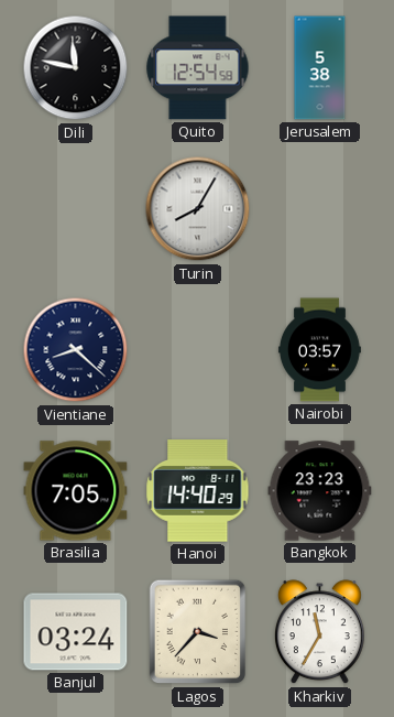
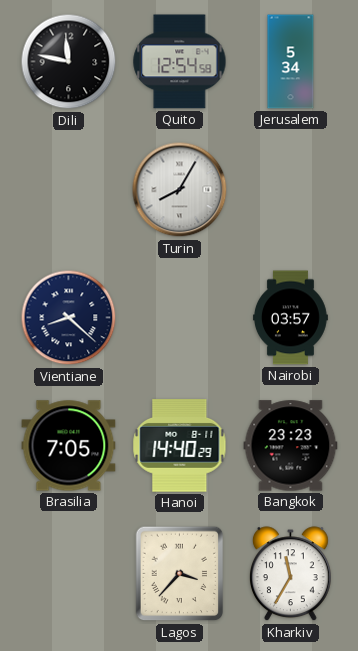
Jerusalem: 5:38 -> 5:34 (291, 62)
Banjul: 03:24 -> none (76, 632)
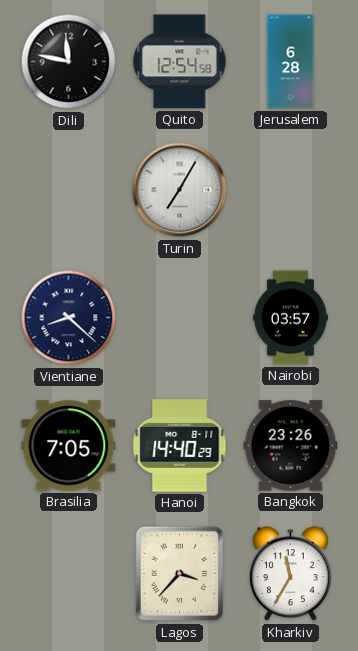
Jerusalem: 5:34 -> 6:28 (291, 62)
Turin: 8:05 -> 7:05 (180, 190)
Bangkok: 23:23 -> 23:26 (291, 446)
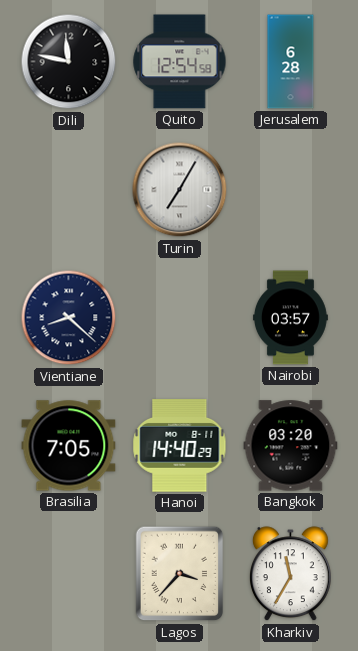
Bangkok: 23:26 -> 03:20 (291, 446)
